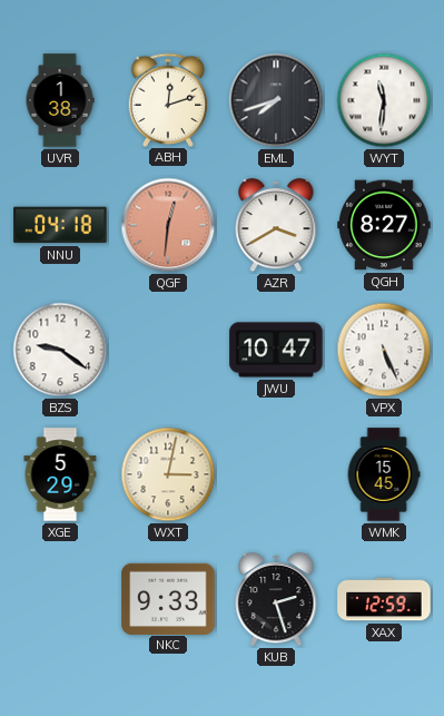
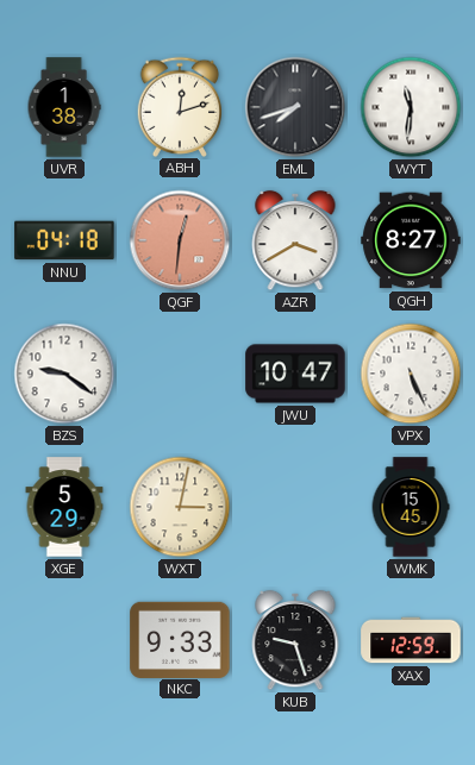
KUB: 2:27 -> 9:27 (295, 640)
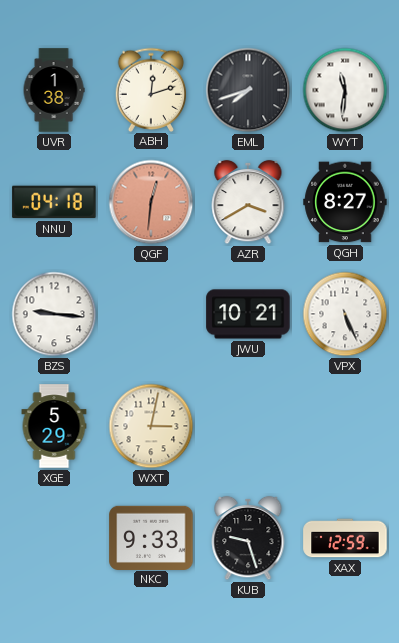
BZS: 9:21 -> 9:16 (54, 314)
JWU: 10:47 -> 10:21 (248, 314)
WMK: 15:45 -> none (411, 507)
